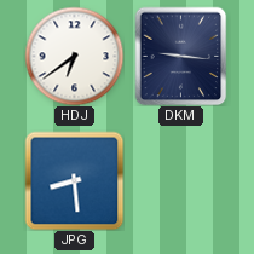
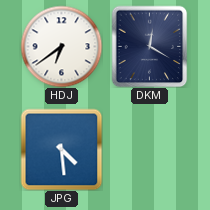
DKM: 9:16 -> 12:20 (150, 46)
JPG: 8:29 -> 4:29 (61, 149)
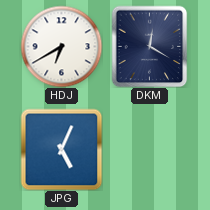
HDJ: 6:39 -> 6:40 (61, 46)
JPG: 4:29 -> 5:04 (61, 149)
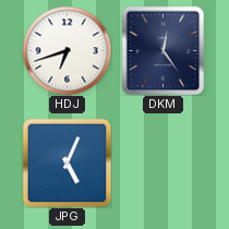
HDJ: 6:40 -> 6:42 (67, 50)
DKM: 12:20 -> 12:24 (164, 50)
